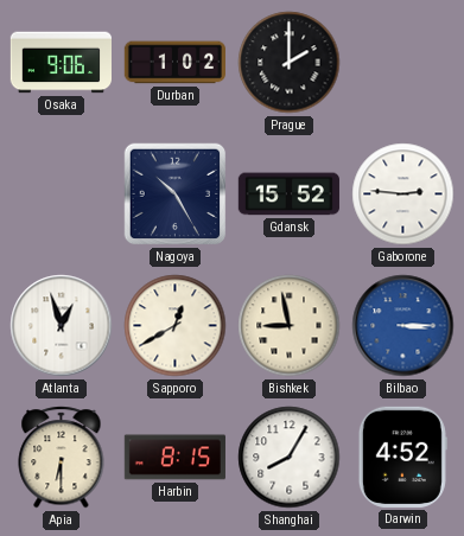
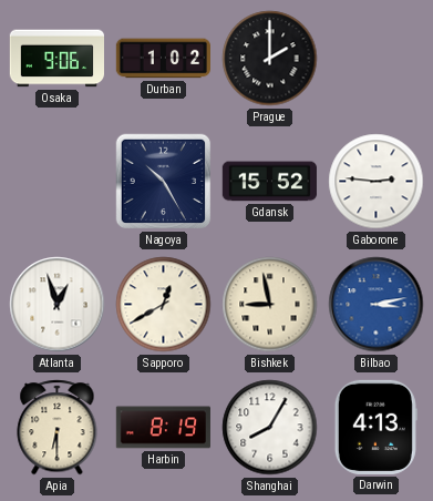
Bilbao: 3:15 -> 3:13 (377, 305)
Harbin: 8:15 -> 8:19 (163, 428)
Darwin: 4:52 -> 4:13 (375, 427)
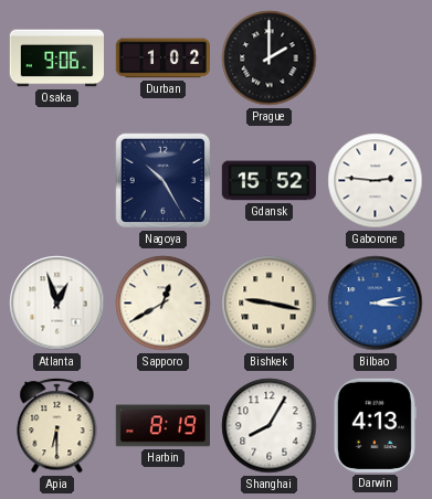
Bishkek: 8:58 -> 9:17 (270, 304)
